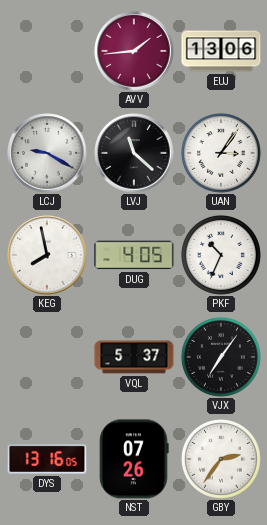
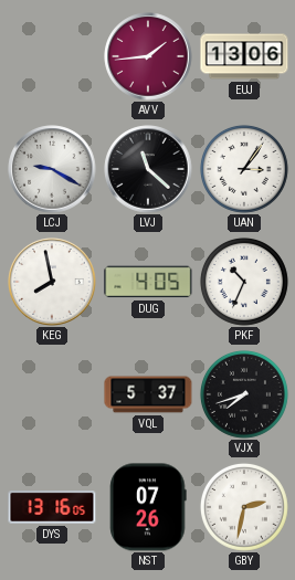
VJX: 7:06 -> 7:42 (244, 394)
GBY: 2:36 -> 2:32 (244, 507)
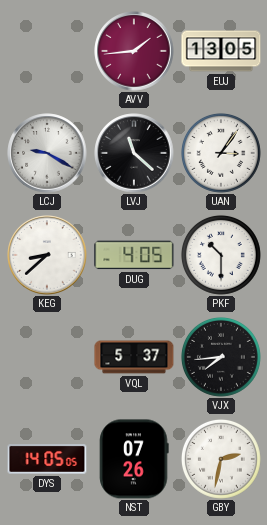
EUJ: 13:06 -> 13:05 (221, 51)
KEG: 7:58 -> 8:38 (47, 255)
PKF: 10:34 -> 10:30 (221, 255)
VJX: 7:42 -> 7:44 (221, 357)
DYS: 13:16 -> 14:05 (47, 460)
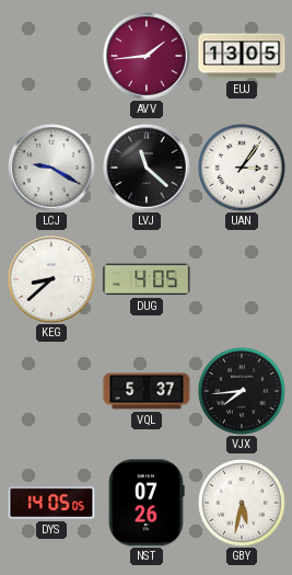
PKF: 10:30 -> none (221, 255)
GBY: 2:32 -> 5:32 (242, 503)
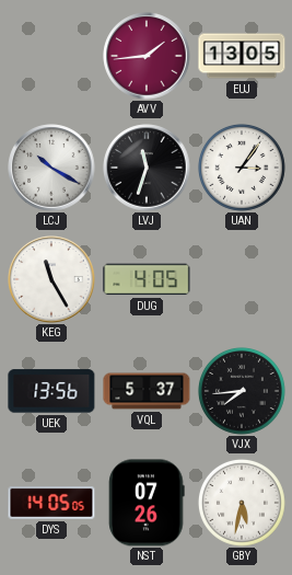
LCJ: 9:20 -> 10:20 (51, 168)
LVJ: 11:22 -> 11:33 (147, 168)
KEG: 8:38 -> 11:25 (51, 279)
UEK: none -> 13:56 (51, 391)
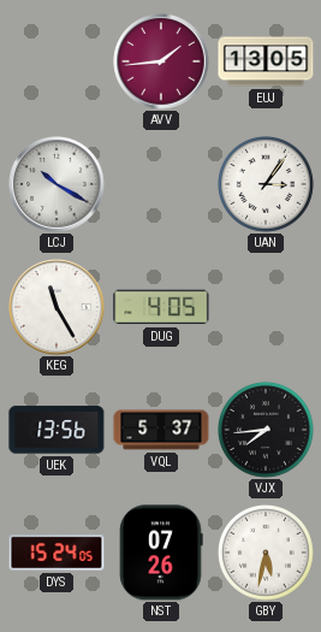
LVJ: 11:33 -> none (147, 168)
DYS: 14:05 -> 15:24 (57, 554)
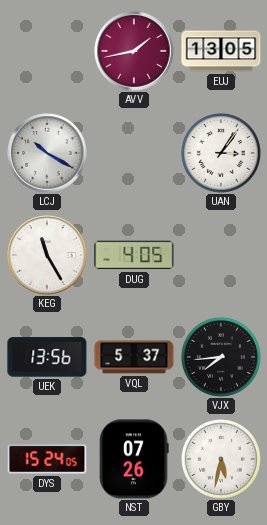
AVV: 1:44 -> 1:43 (134, 51)
